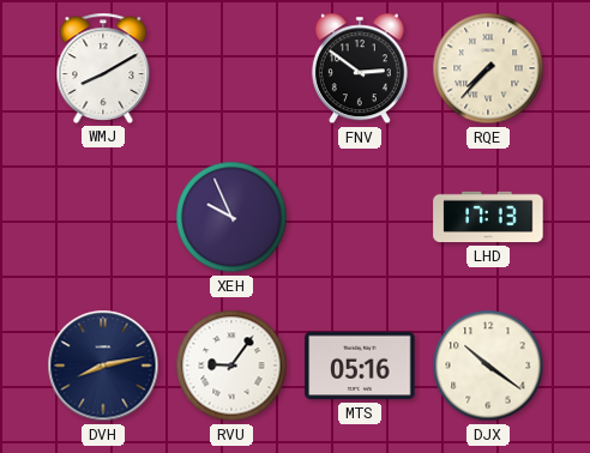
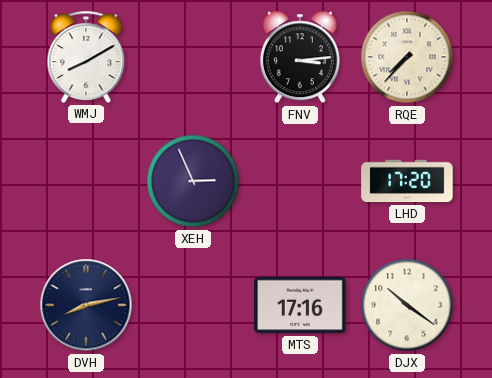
FNV: 2:51 -> 3:14 (300, 57)
XEH: 9:56 -> 2:56 (193, 181)
LHD: 17:13 -> 17:20 (407, 181)
RVU: 9:06 -> none (231, 366)
MTS: 05:16 -> 17:16 (300, 305)
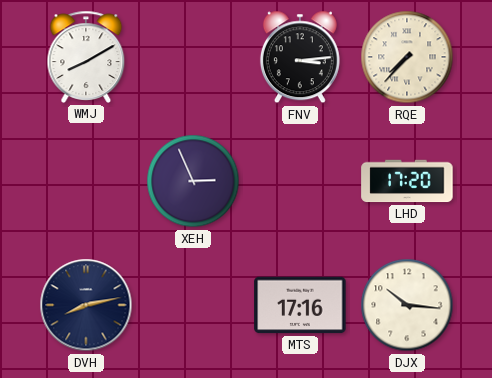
DJX: 10:21 -> 10:16 (407, 305)
